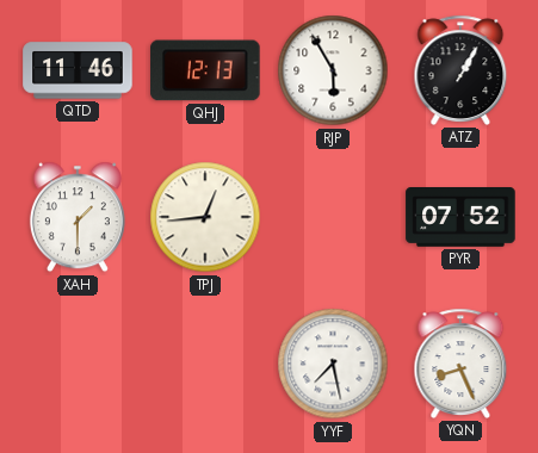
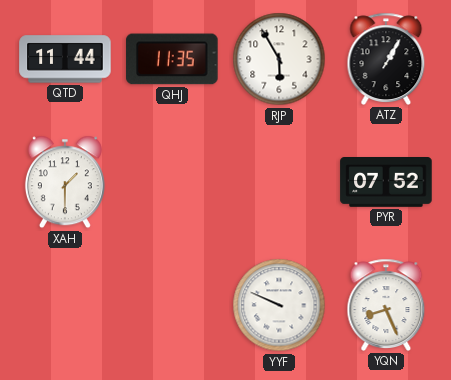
QTD: 11:46 -> 11:44 (65, 59)
QHJ: 12:13 -> 11:35 (172, 59)
TPJ: 12:44 -> none (205, 217)
YYF: 7:28 -> 9:49 (279, 305)
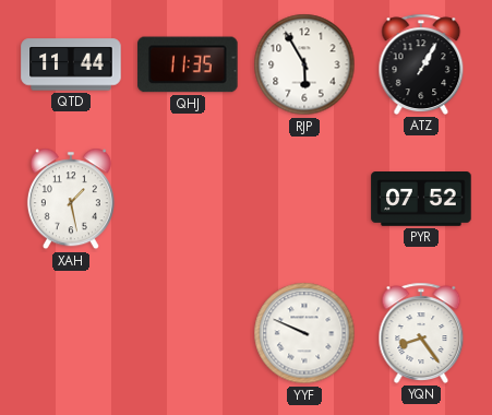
XAH: 1:30 -> 1:28 (71, 199)
YQN: 8:26 -> 8:24 (421, 333)
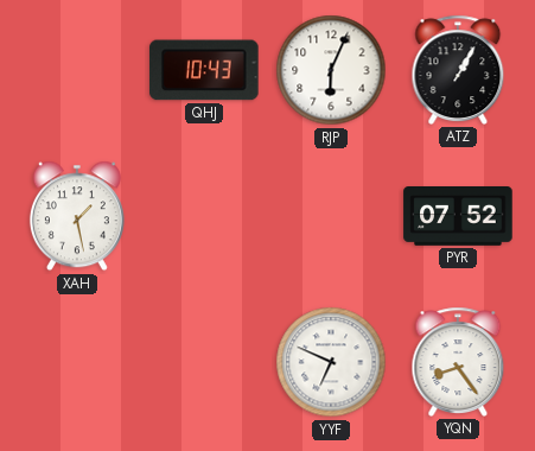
QTD: 11:44 -> none (71, 64)
QHJ: 11:35 -> 10:43 (204, 70)
RJP: 5:55 -> 6:04 (331, 70)
YYF: 9:49 -> 6:49 (331, 362)
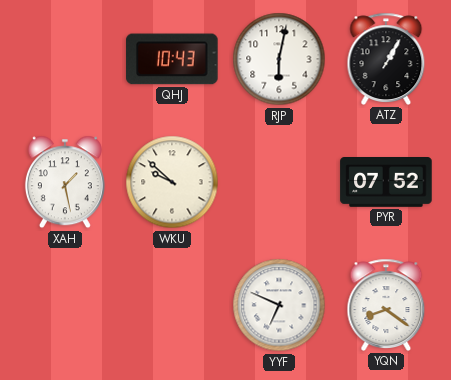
RJP: 6:04 -> 6:02 (279, 59)
WKU: none -> 9:52 (172, 182)
YQN: 8:24 -> 8:21 (386, 305)
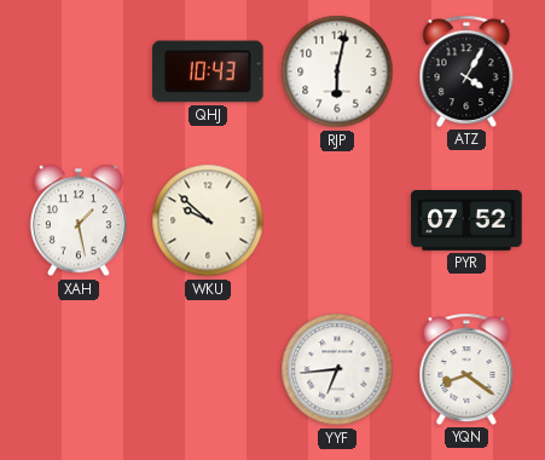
ATZ: 1:05 -> 4:05 (466, 71)
YYF: 6:49 -> 6:44 (337, 369)
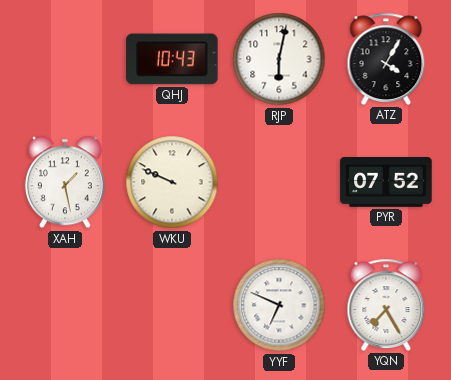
WKU: 9:52 -> 9:49 (172, 182)
YYF: 6:44 -> 6:49 (279, 305)
YQN: 8:21 -> 7:25 (386, 305)
